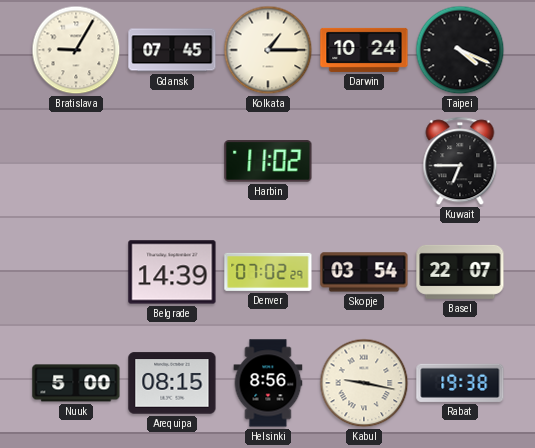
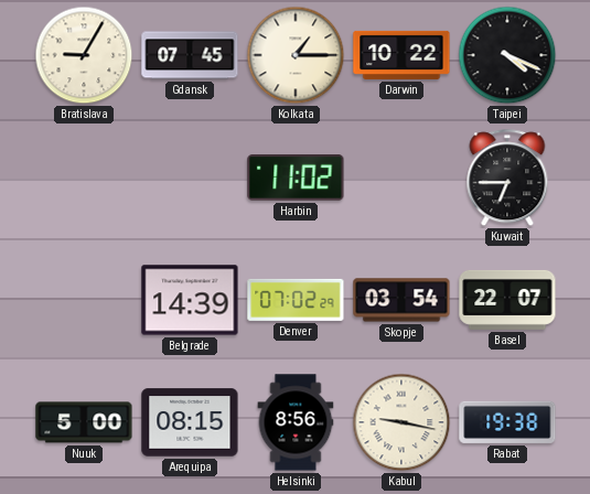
Darwin: 10:24 -> 10:22 (401, 55)
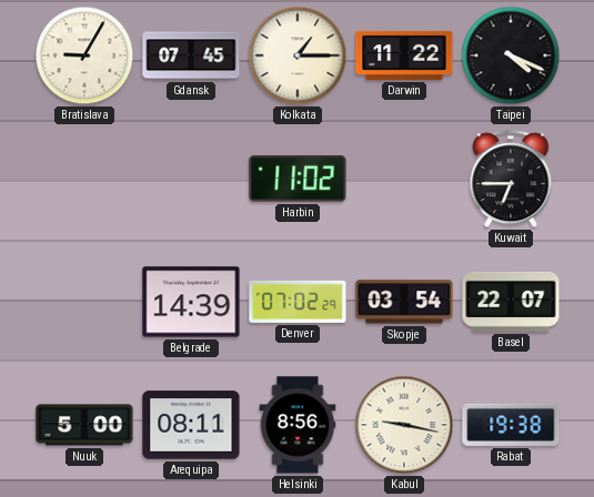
Darwin: 10:22 -> 11:22 (404, 55)
Arequipa: 08:15 -> 08:11 (191, 425)
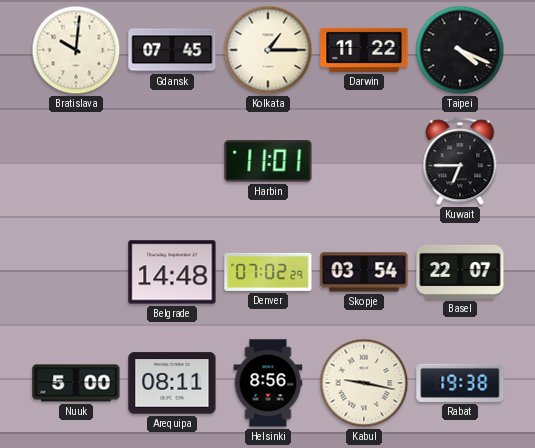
Bratislava: 9:05 -> 10:01 (76, 50)
Harbin: 11:02 -> 11:01 (268, 161)
Belgrade: 14:39 -> 14:48 (172, 272)
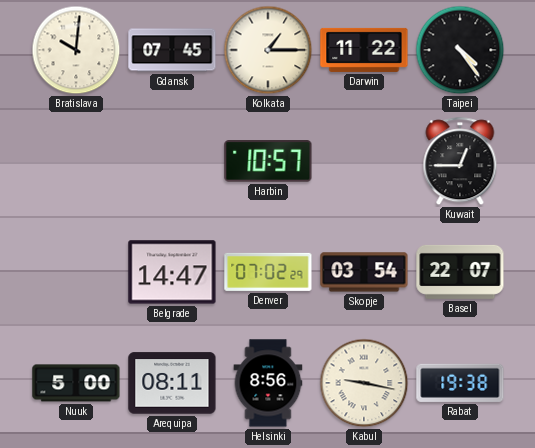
Taipei: 4:19 -> 4:24 (460, 50)
Harbin: 11:01 -> 10:57 (268, 161)
Kuwait: 6:45 -> 12:45 (460, 162)
Belgrade: 14:48 -> 14:47 (172, 272)
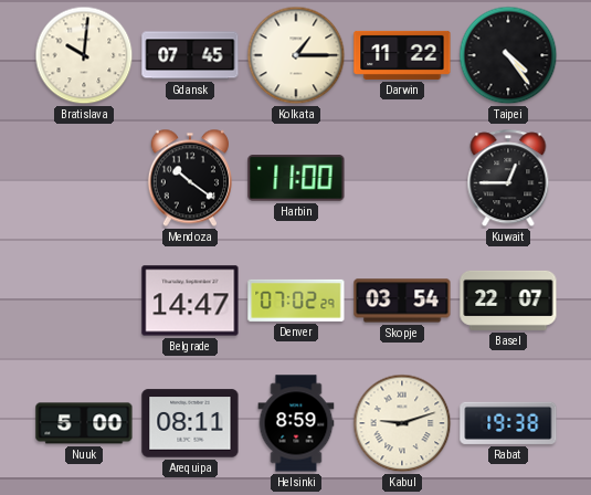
Mendoza: none -> 10:21 (190, 178)
Harbin: 10:57 -> 11:00 (296, 178)
Helsinki: 8:56 -> 8:59 (296, 423)
Kabul: 9:17 -> 9:12 (402, 423)
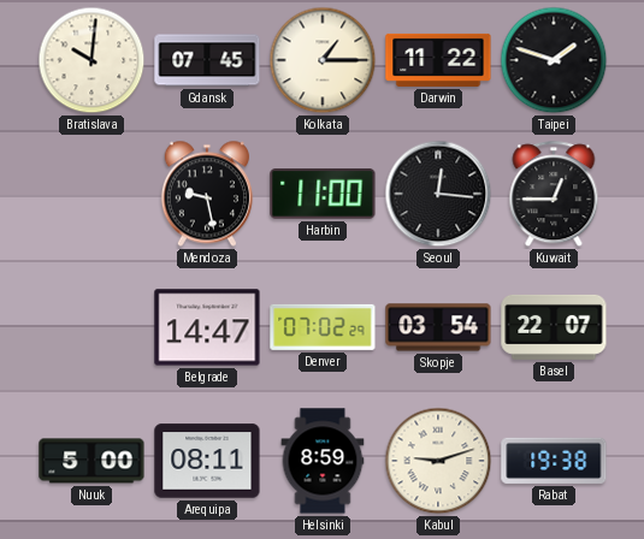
Taipei: 4:24 -> 1:48 (554, 60)
Mendoza: 10:21 -> 9:28 (207, 194)
Seoul: none -> 12:16 (438, 194)
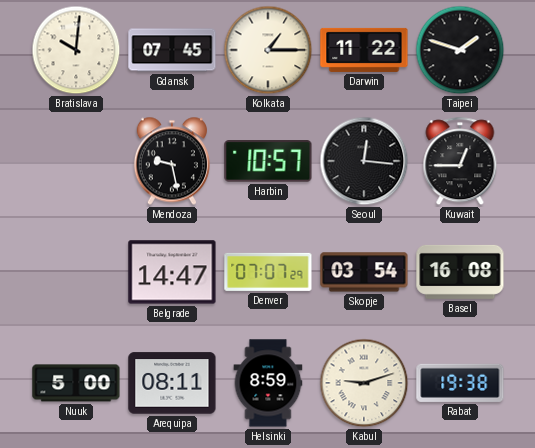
Harbin: 11:00 -> 10:57 (268, 161)
Denver: 07:02 -> 07:07 (268, 272)
Basel: 22:07 -> 16:08 (460, 272)
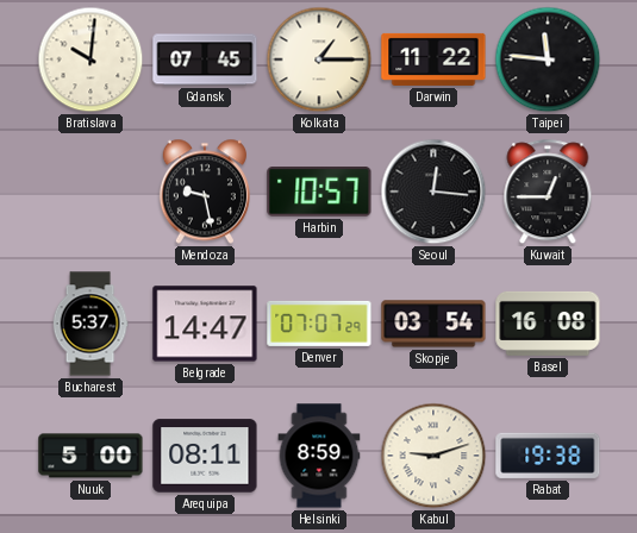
Taipei: 1:48 -> 11:46 (548, 59)
Bucharest: none -> 5:37 (90, 324)
